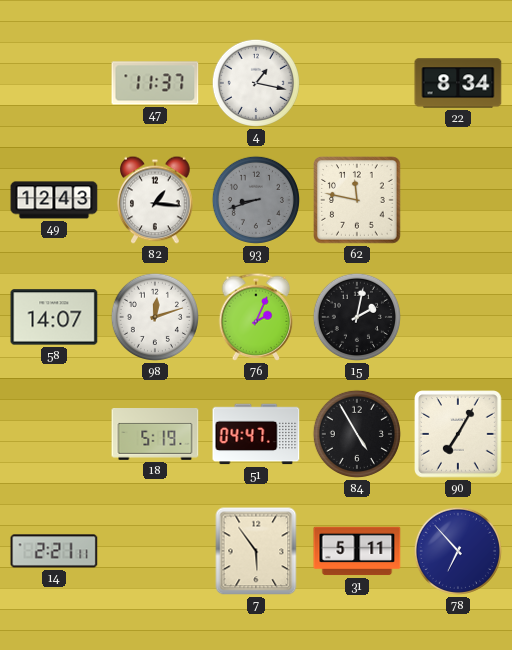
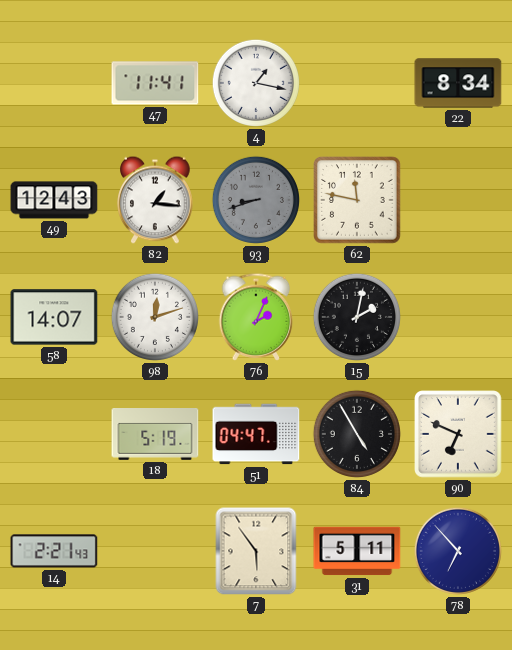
47: 11:37 -> 11:41 (155, 83)
90: 7:05 -> 6:49 (458, 434)
14: 2:21:11 -> 2:21:43 (54, 551)
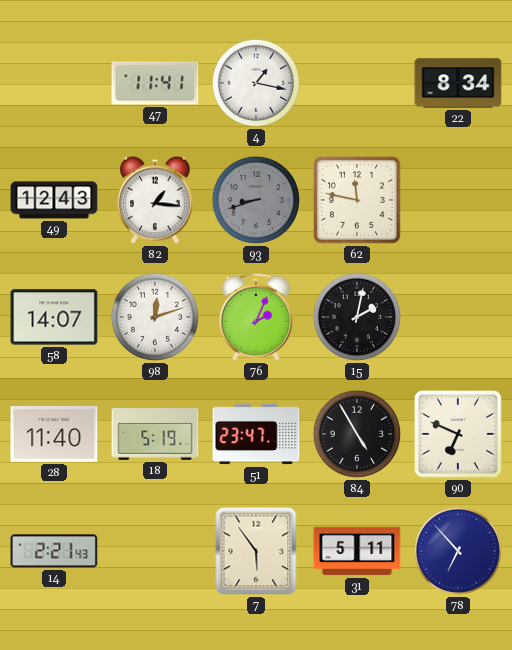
28: none -> 11:40 (54, 435)
51: 04:47 -> 23:47 (256, 434)
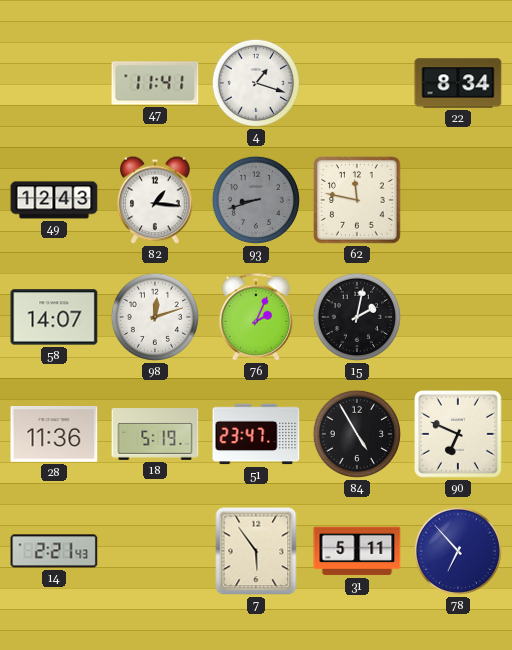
4: 1:17 -> 1:18 (256, 83)
28: 11:40 -> 11:36 (54, 435)
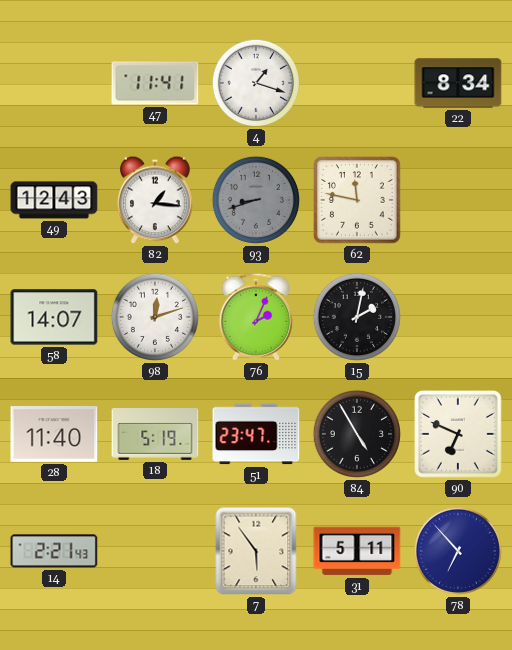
28: 11:36 -> 11:40 (54, 435)
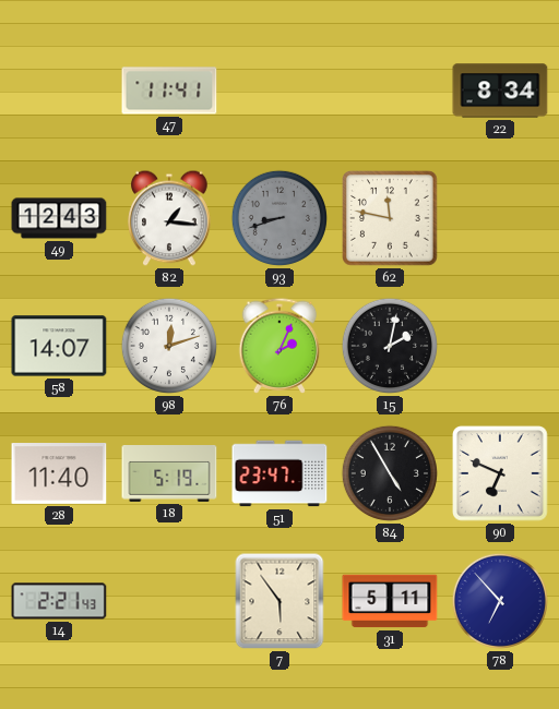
4: 1:18 -> none (256, 83)
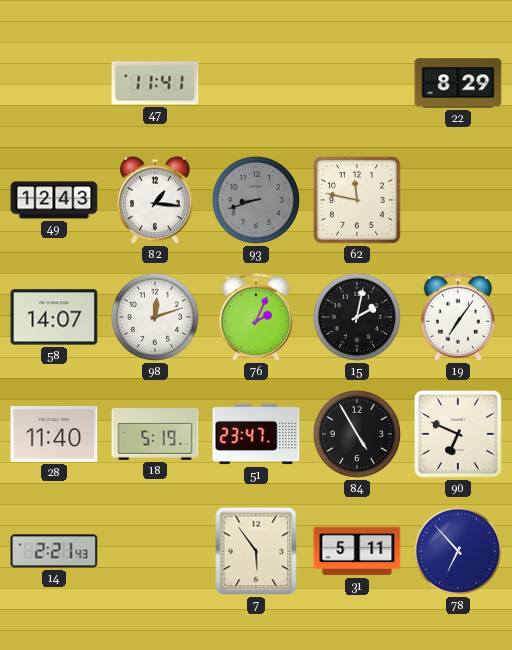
22: 8:34 -> 8:29 (458, 83)
19: none -> 7:06 (458, 317)
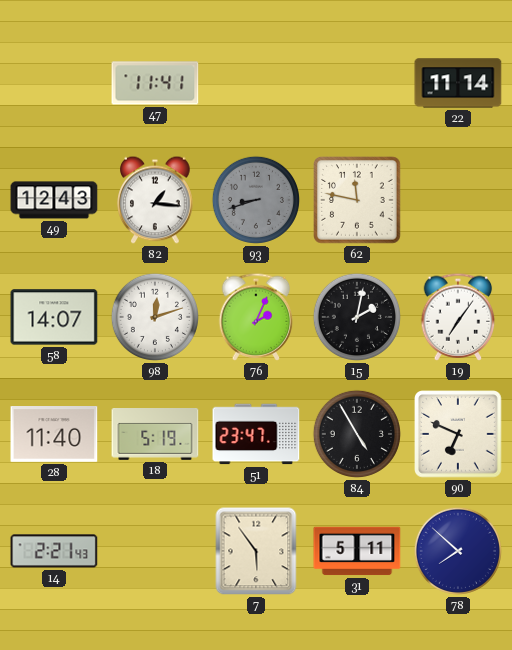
22: 8:29 -> 11:14 (458, 83)
78: 6:53 -> 7:52 (458, 551)
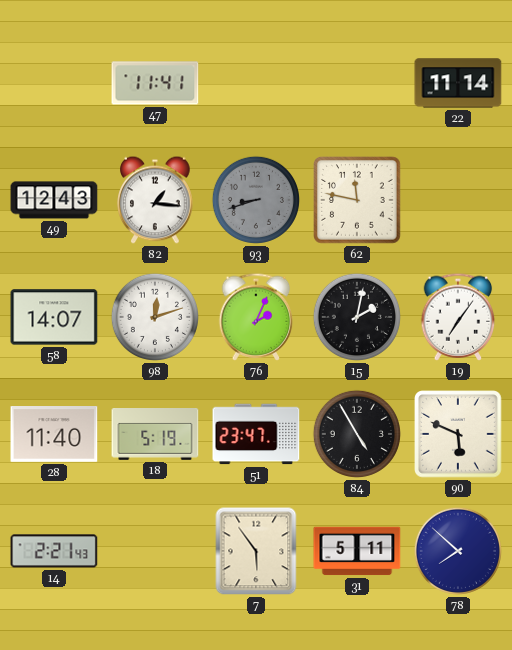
90: 6:49 -> 5:49 (458, 434)
